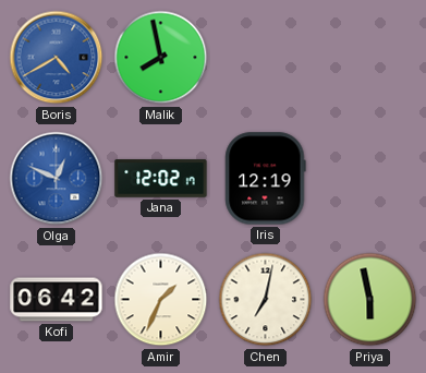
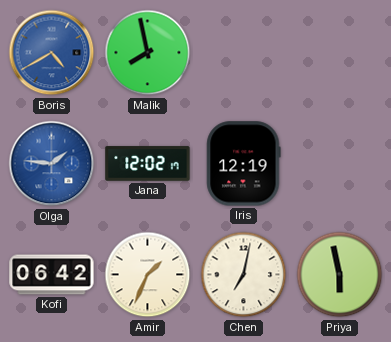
Olga: 12:49 -> 1:46 (52, 164)
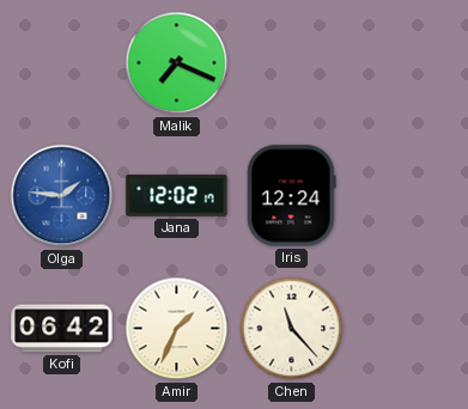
Boris: 4:40 -> none (52, 53)
Malik: 7:58 -> 7:19 (177, 63)
Iris: 12:19 -> 12:24 (292, 196)
Chen: 7:02 -> 11:23 (292, 329)
Priya: 5:58 -> none (340, 275)
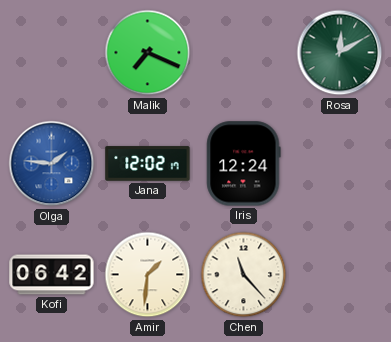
Rosa: none -> 12:10 (340, 53)
Amir: 1:34 -> 1:31 (148, 275)
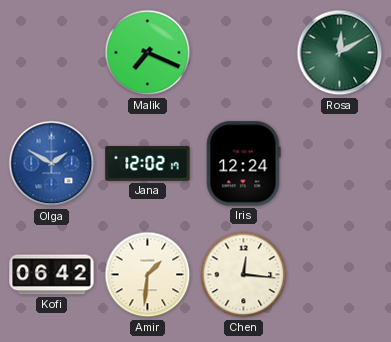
Olga: 1:46 -> 1:50 (52, 164)
Chen: 11:23 -> 12:16 (244, 275)
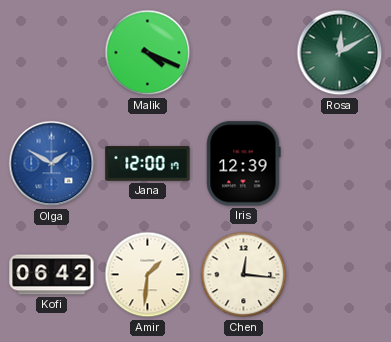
Malik: 7:19 -> 4:19 (148, 53)
Jana: 12:02 -> 12:00 (148, 164)
Iris: 12:24 -> 12:39 (244, 164)
